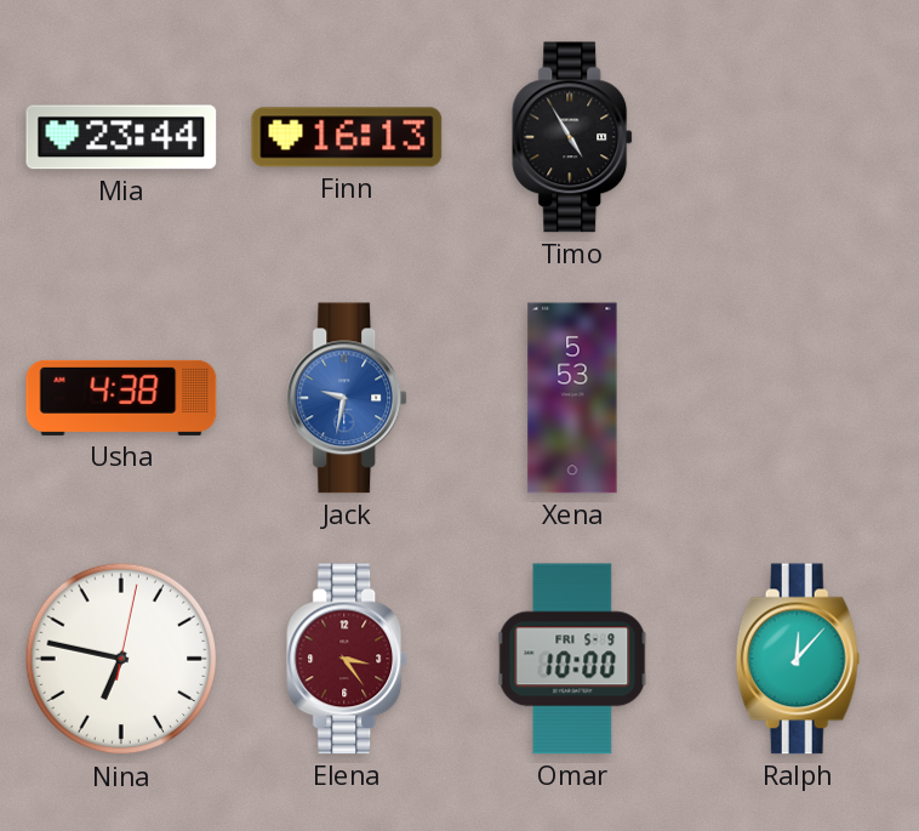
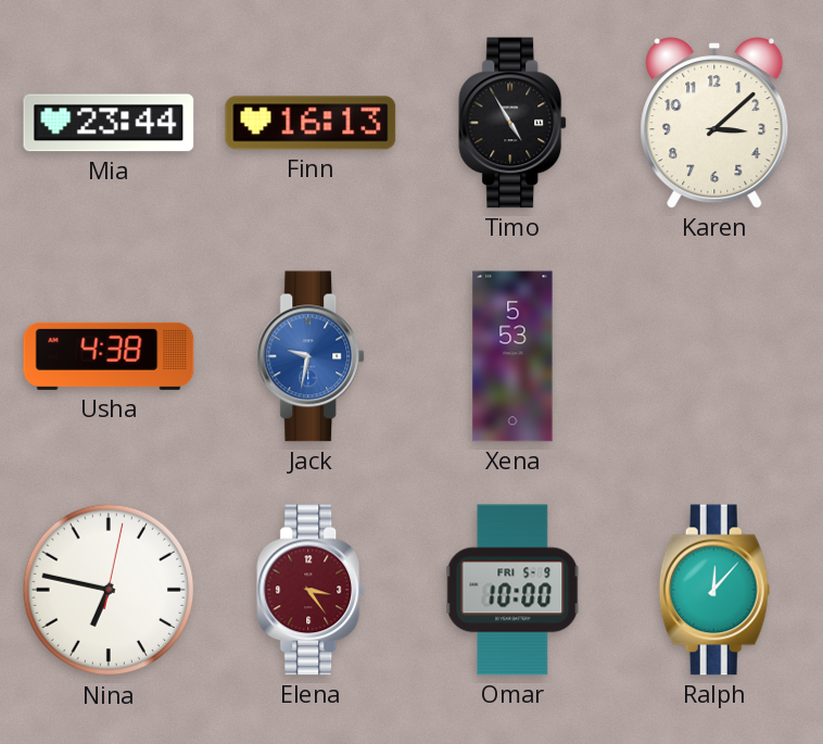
Karen: none -> 3:08 (714, 124)
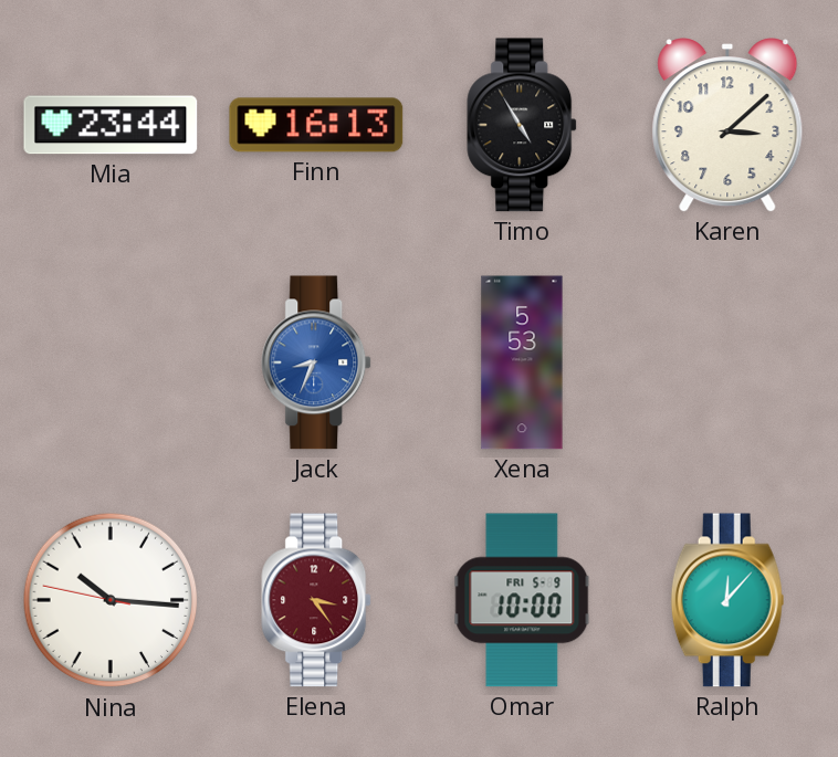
Usha: 4:38 -> none (109, 356)
Jack: 9:32 -> 8:34 (317, 362)
Nina: 6:47 -> 10:15 (111, 600)
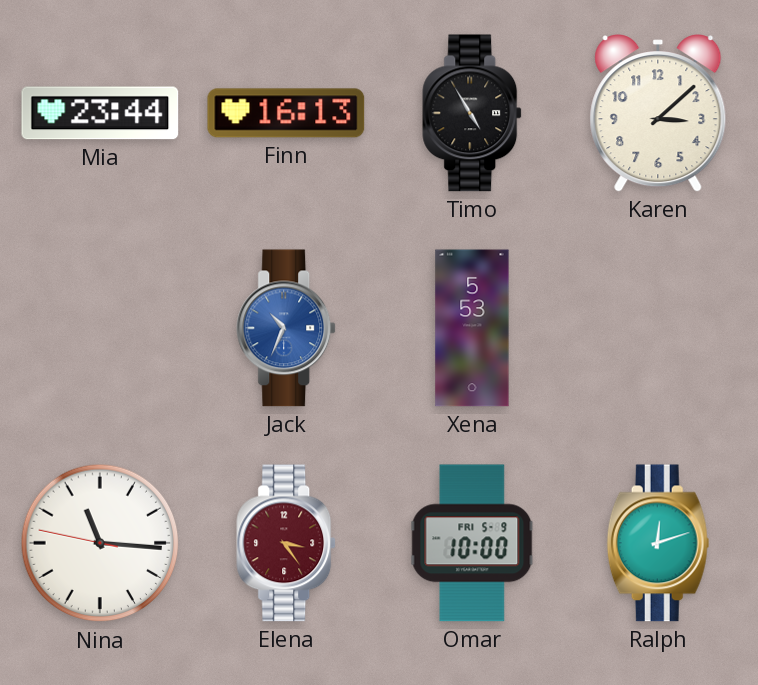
Jack: 8:34 -> 10:34 (287, 328)
Nina: 10:15 -> 11:15 (100, 543)
Ralph: 12:07 -> 12:12 (658, 543)
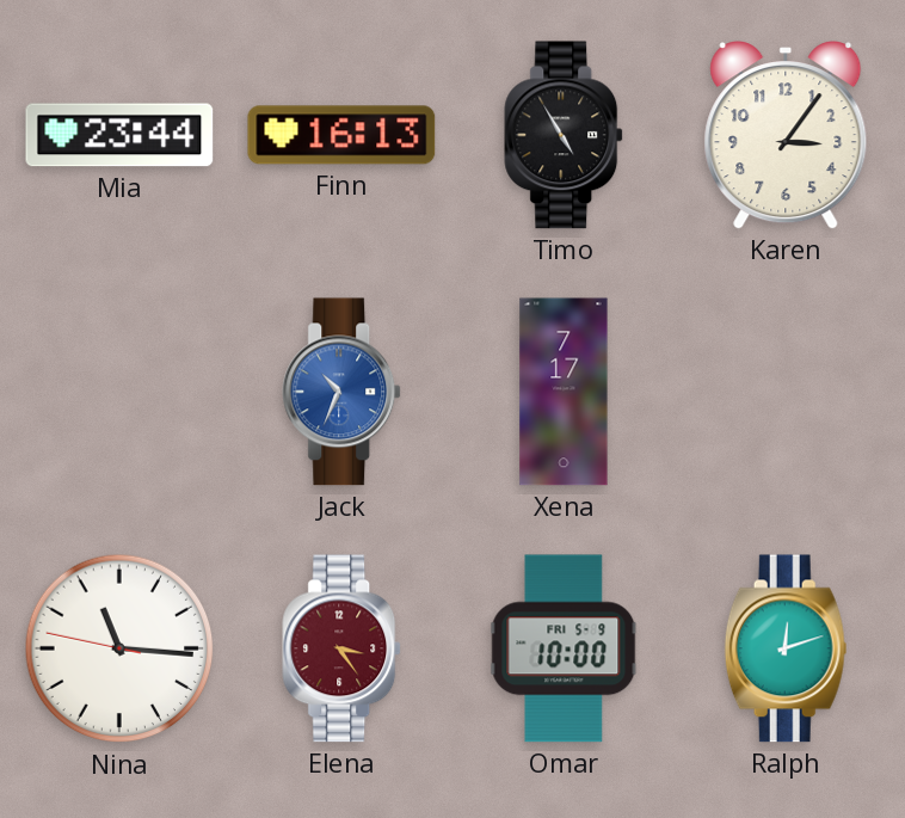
Karen: 3:08 -> 3:06 (786, 136)
Xena: 5:53 -> 7:17 (564, 392)
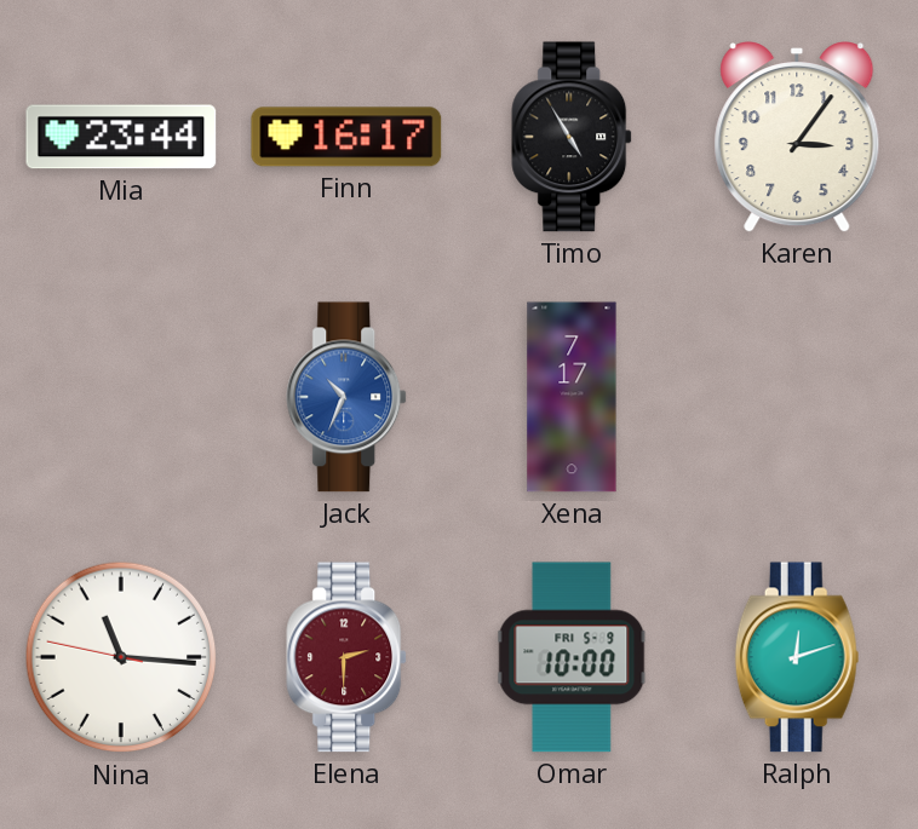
Finn: 16:13 -> 16:17 (346, 137)
Elena: 3:24 -> 2:30 (348, 657)
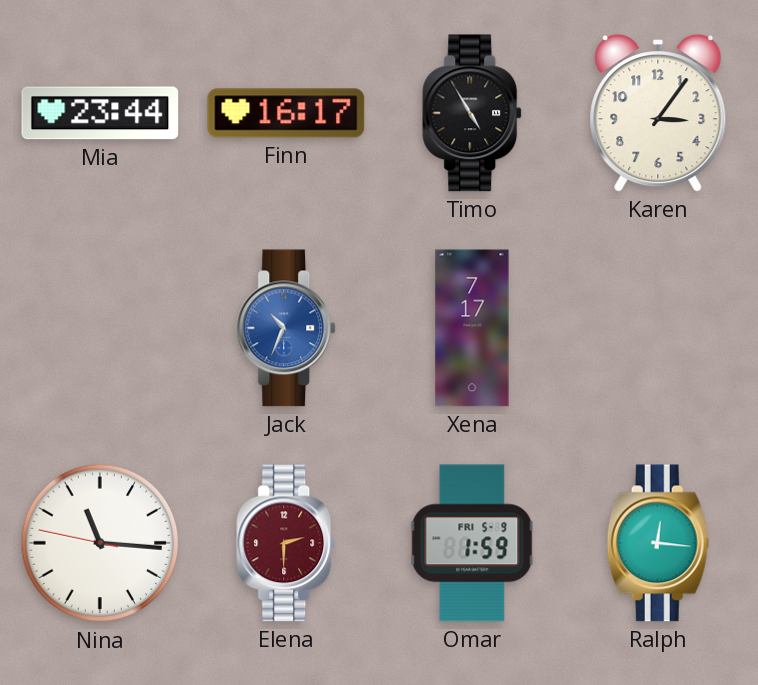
Omar: 10:00 -> 1:59 (472, 543)
Ralph: 12:12 -> 12:16 (658, 543)
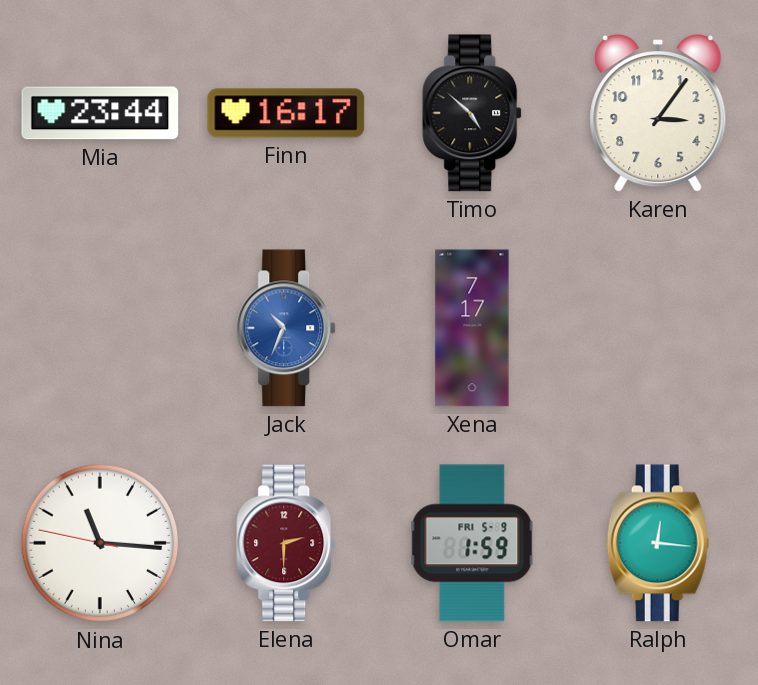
Timo: 4:55 -> 4:52 (473, 113)
